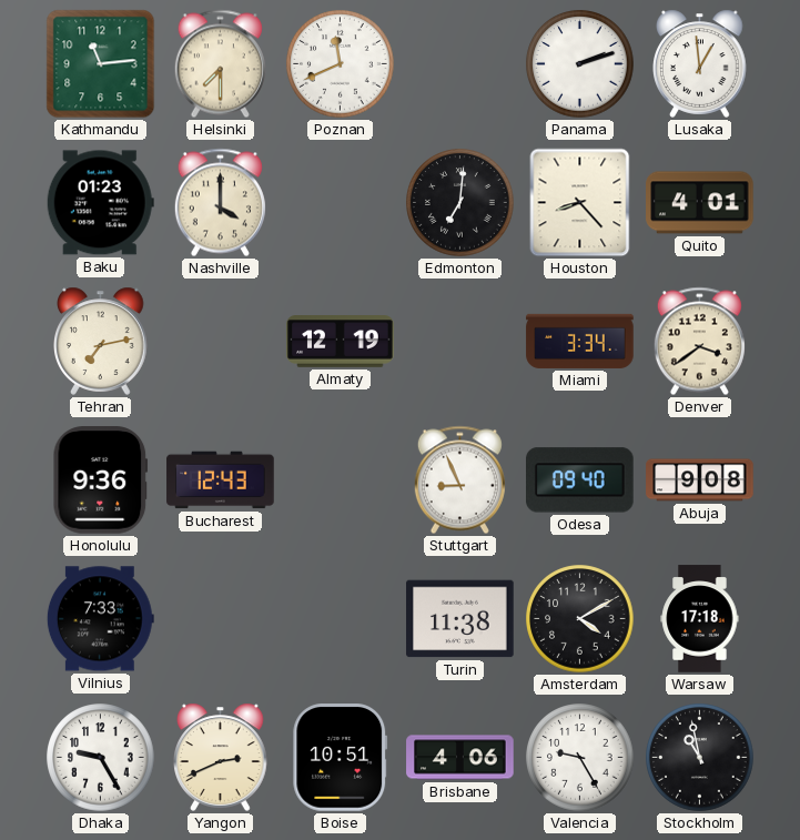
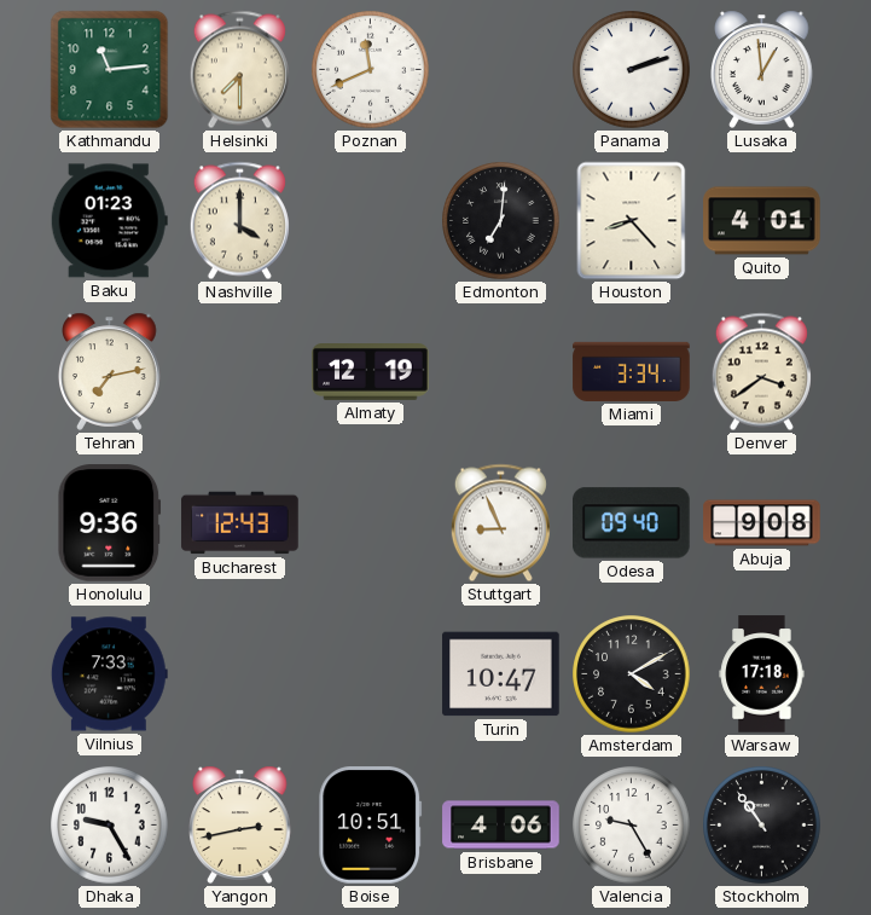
Turin: 11:38 -> 10:47 (501, 674)
Yangon: 2:41 -> 2:43 (240, 824)
Stockholm: 10:58 -> 10:54 (762, 826)
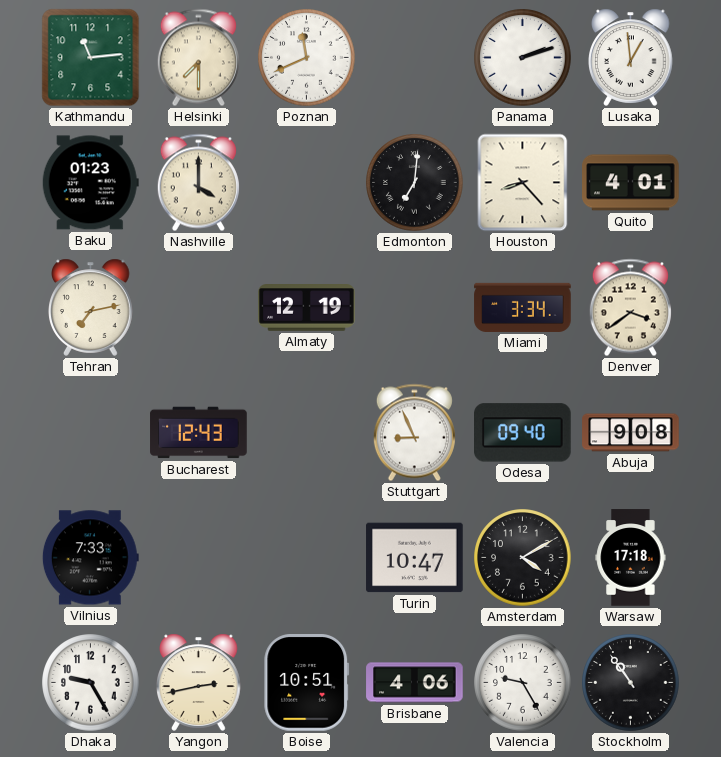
Honolulu: 9:36 -> none (110, 523)
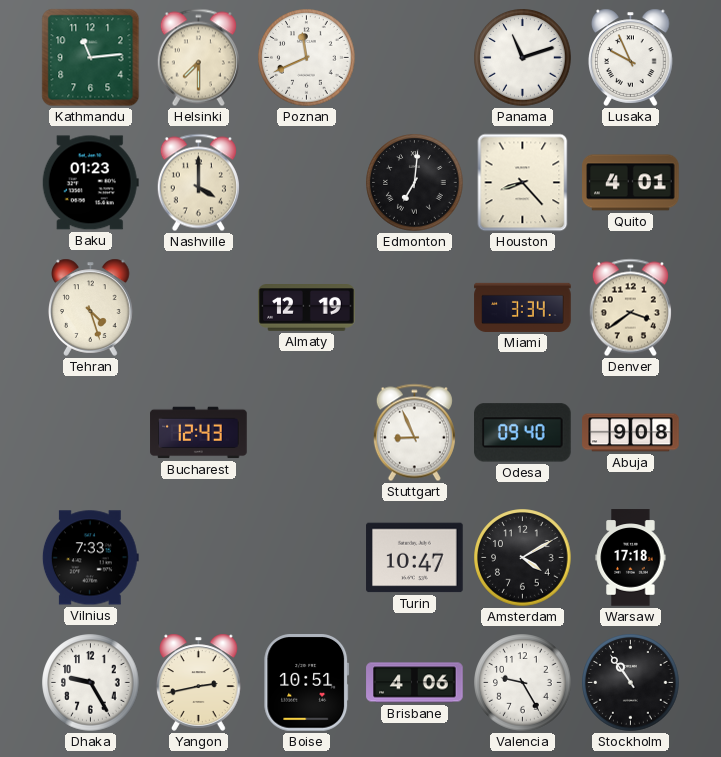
Panama: 2:12 -> 11:12 (523, 58)
Lusaka: 12:59 -> 9:56 (631, 57)
Tehran: 7:13 -> 4:27 (91, 307)
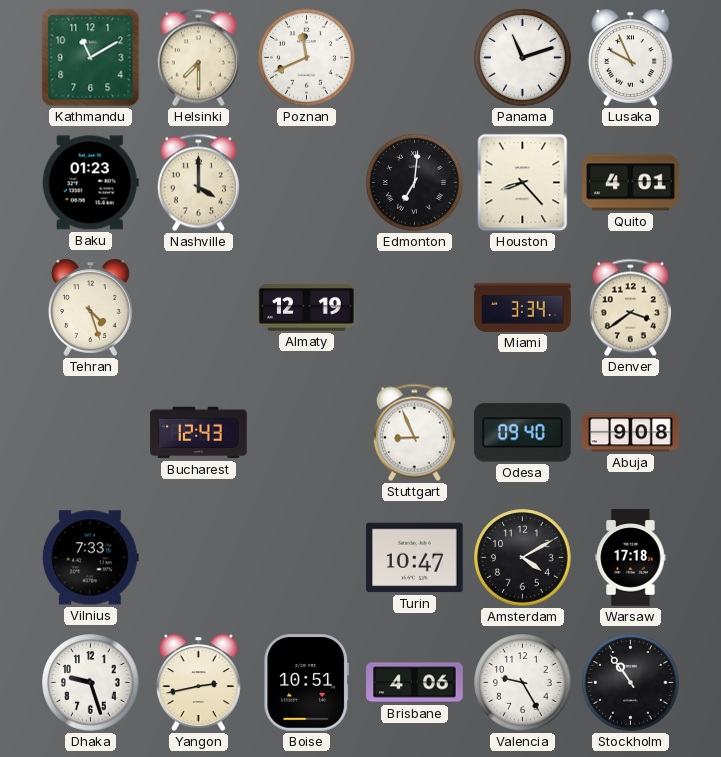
Kathmandu: 11:14 -> 11:10 (91, 58)
Dhaka: 9:25 -> 9:27 (91, 683)
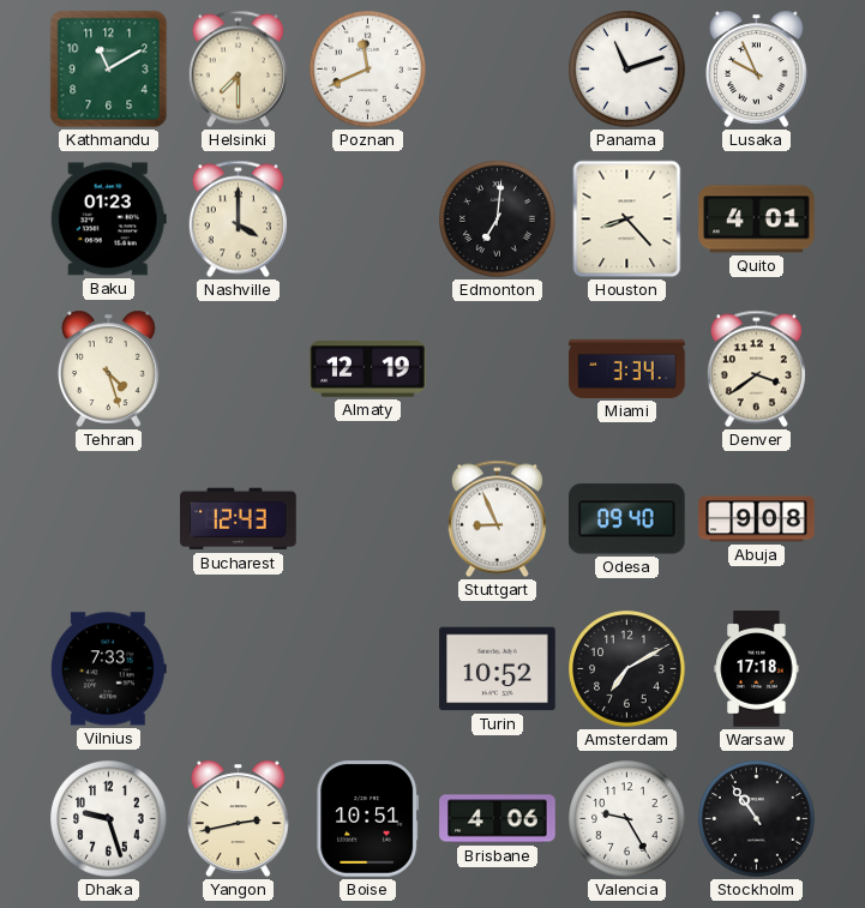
Turin: 10:47 -> 10:52 (498, 669)
Amsterdam: 4:10 -> 7:10 (627, 669)
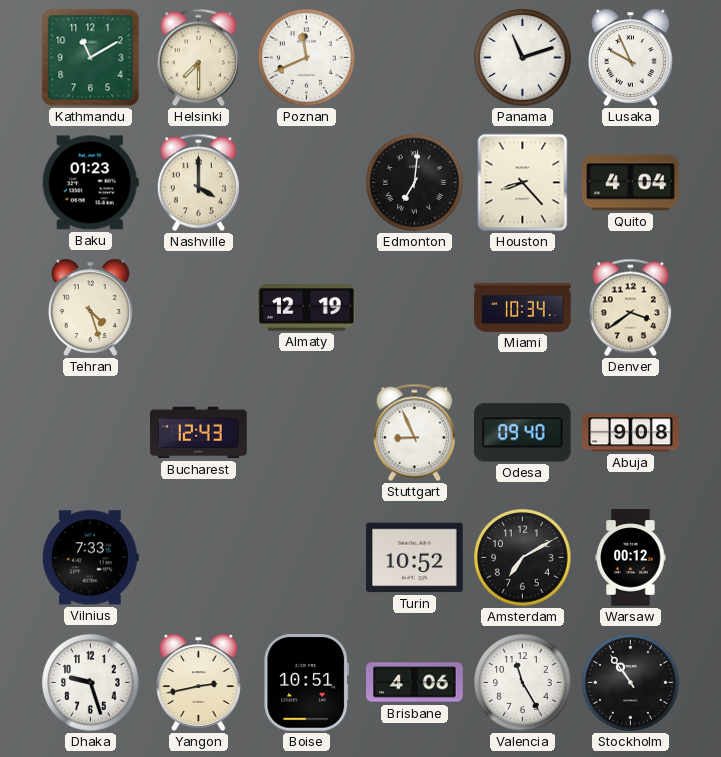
Quito: 4:01 -> 4:04 (631, 183)
Miami: 3:34 -> 10:34 (523, 307)
Warsaw: 17:18 -> 00:12 (631, 558)
Valencia: 9:25 -> 11:25 (523, 683)
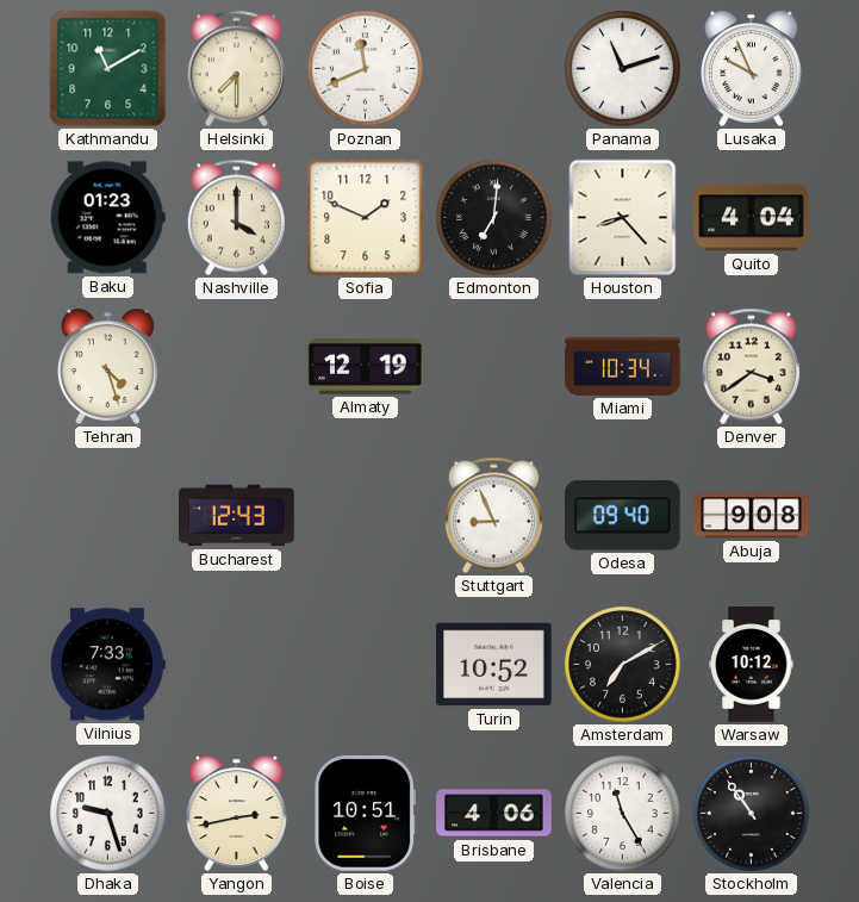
Sofia: none -> 1:49 (366, 218)
Warsaw: 00:12 -> 10:12 (752, 665)
